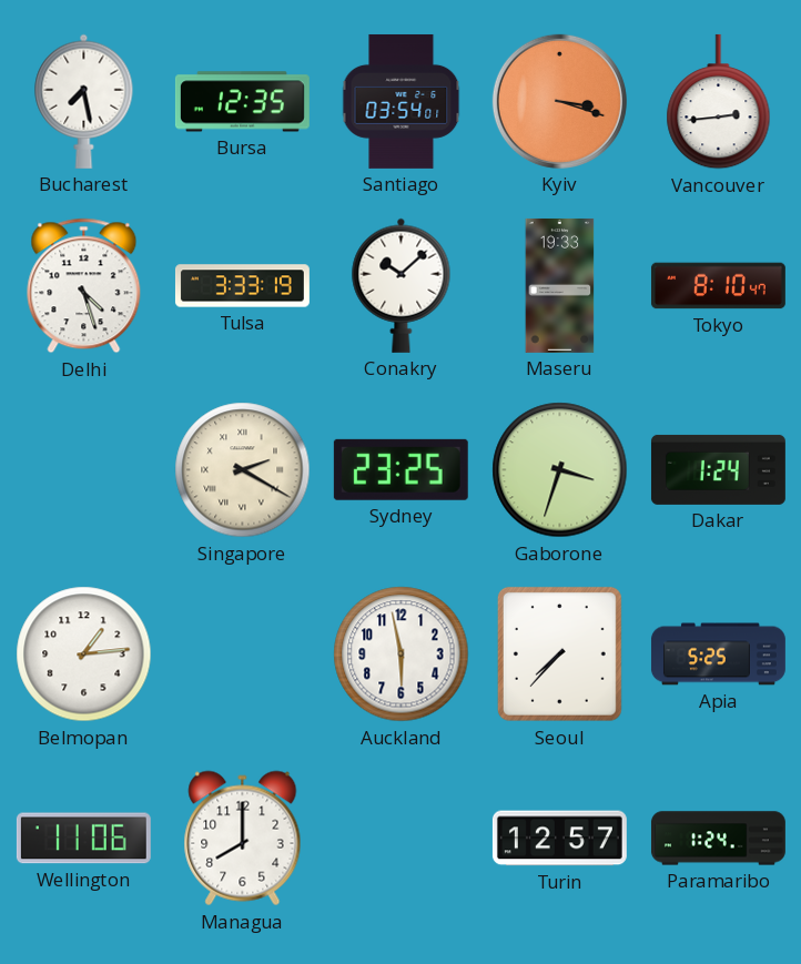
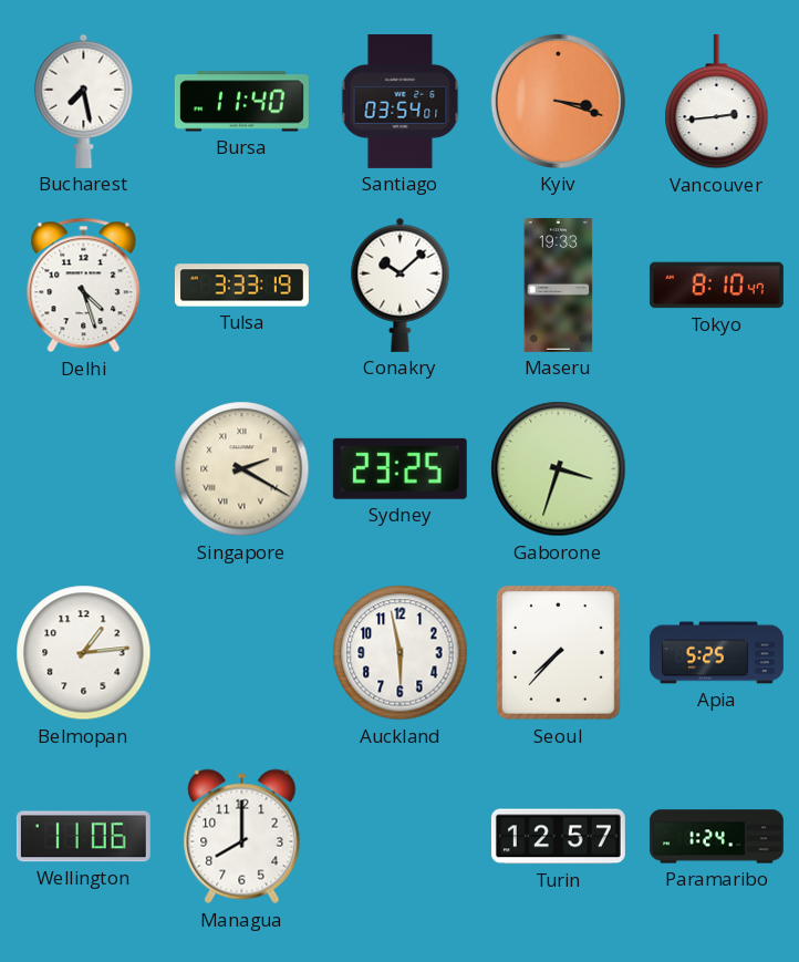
Bursa: 12:35 -> 11:40 (241, 102)
Dakar: 1:24 -> none (718, 469)
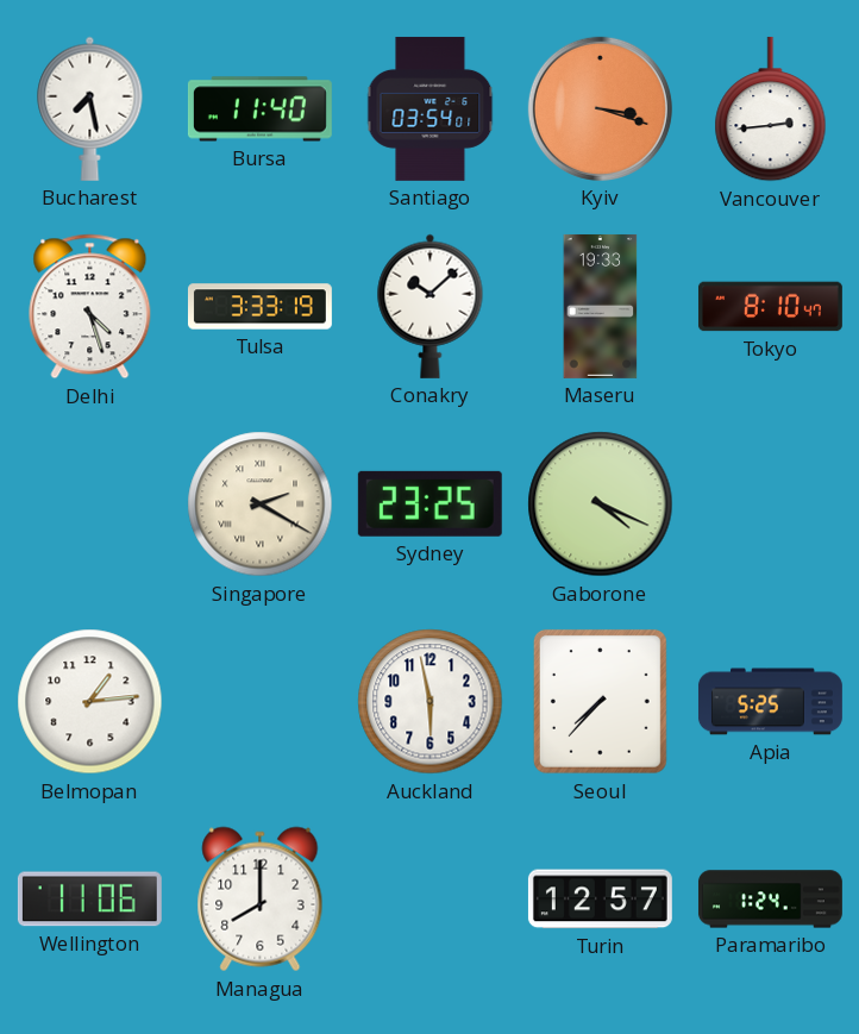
Gaborone: 3:33 -> 4:19 (601, 505)
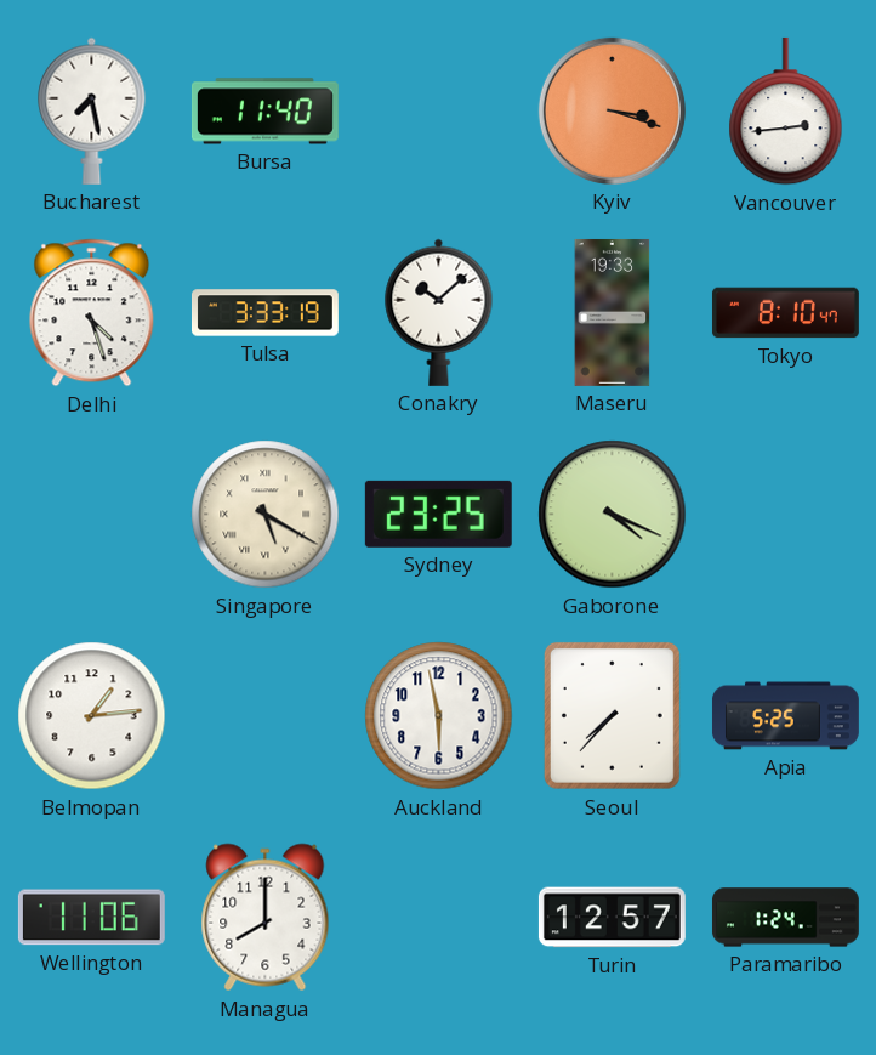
Santiago: 03:54 -> none (431, 108)
Singapore: 2:20 -> 5:20 (266, 515)
